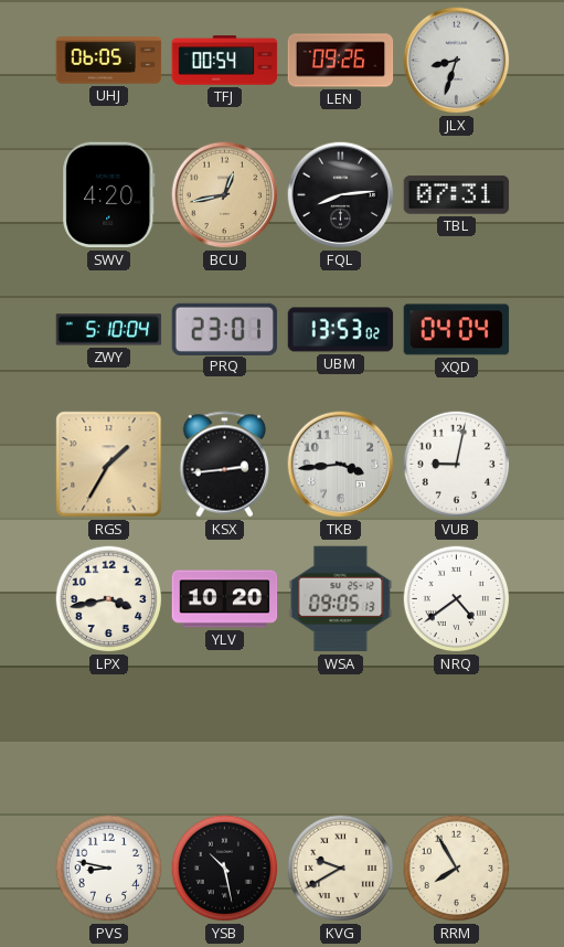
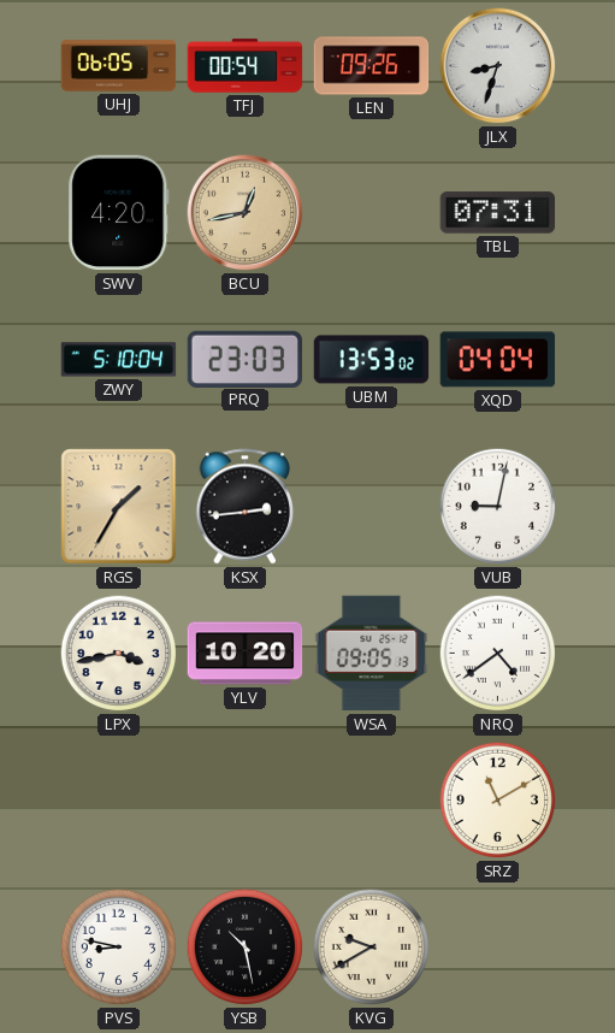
FQL: 8:14 -> none (341, 195)
PRQ: 23:01 -> 23:03 (246, 359)
TKB: 3:44 -> none (341, 465)
SRZ: none -> 11:10 (498, 801)
RRM: 7:55 -> none (457, 869)
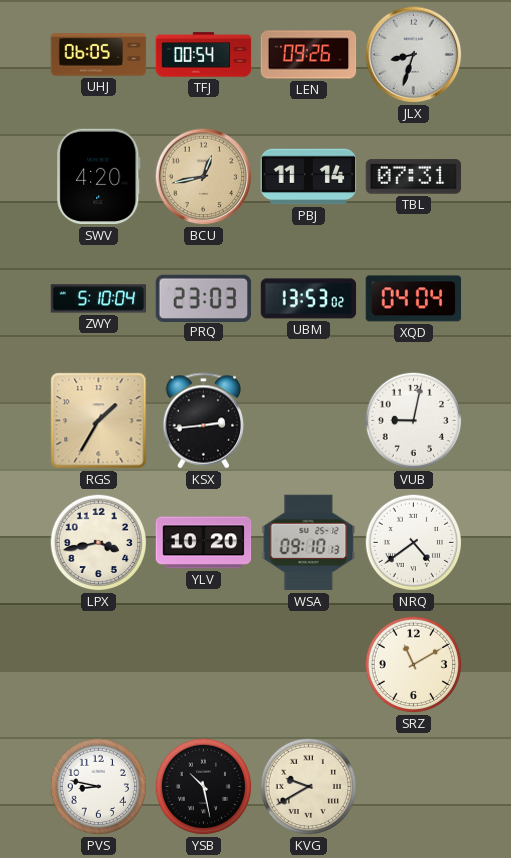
PBJ: none -> 11:14 (309, 177)
WSA: 09:05 -> 09:10 (309, 543)
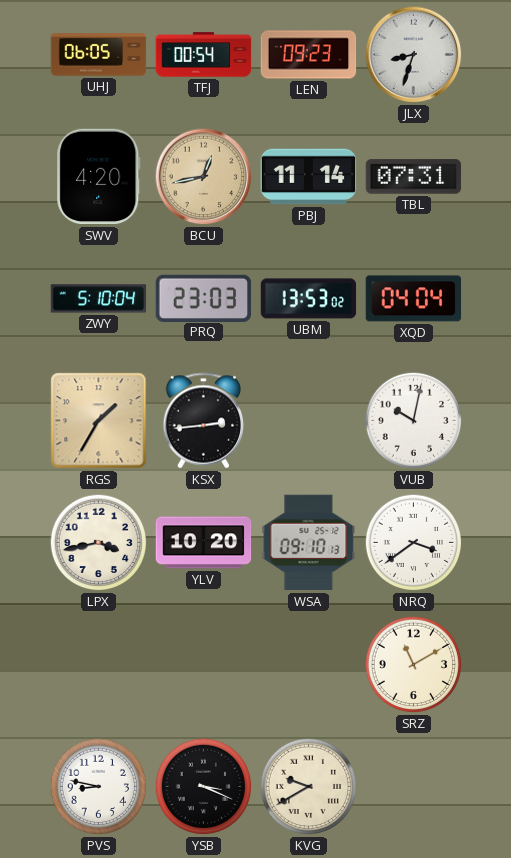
LEN: 09:26 -> 09:23 (309, 55)
VUB: 9:02 -> 10:02 (414, 421)
NRQ: 4:39 -> 3:39 (414, 543)
YSB: 10:28 -> 3:19 (204, 787)
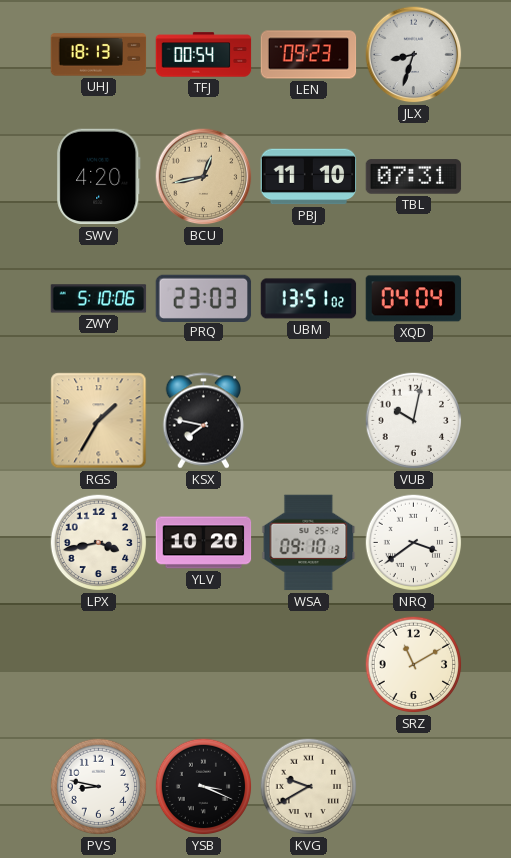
UHJ: 06:05 -> 18:13 (99, 55)
PBJ: 11:14 -> 11:10 (309, 177)
ZWY: 5:10:04 -> 5:10:06 (99, 299)
UBM: 13:53 -> 13:51 (309, 299)
KSX: 2:44 -> 7:47 (204, 421)
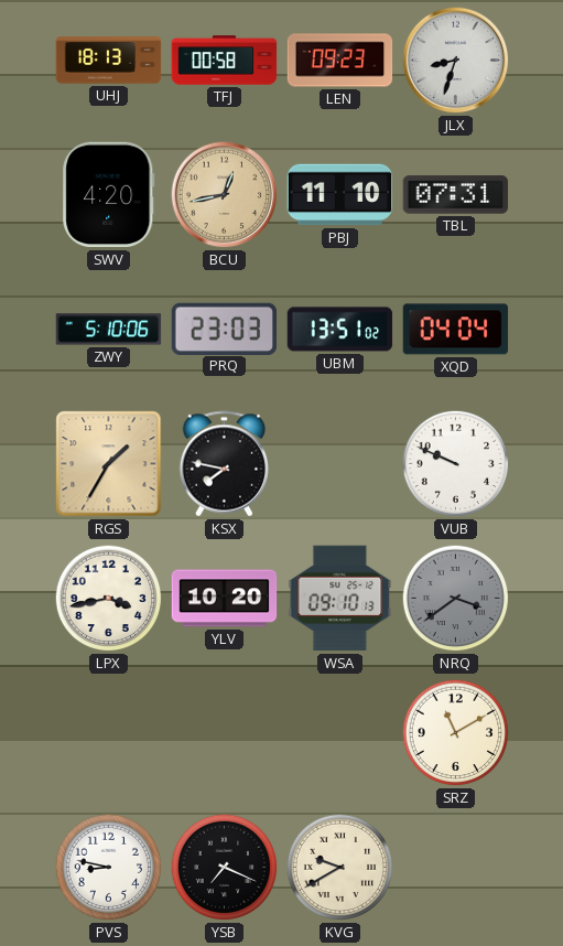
TFJ: 00:54 -> 00:58 (225, 61)
VUB: 10:02 -> 9:49 (456, 464)
NRQ dial: white -> grey (456, 599)
YSB: 3:19 -> 7:19 (225, 868)
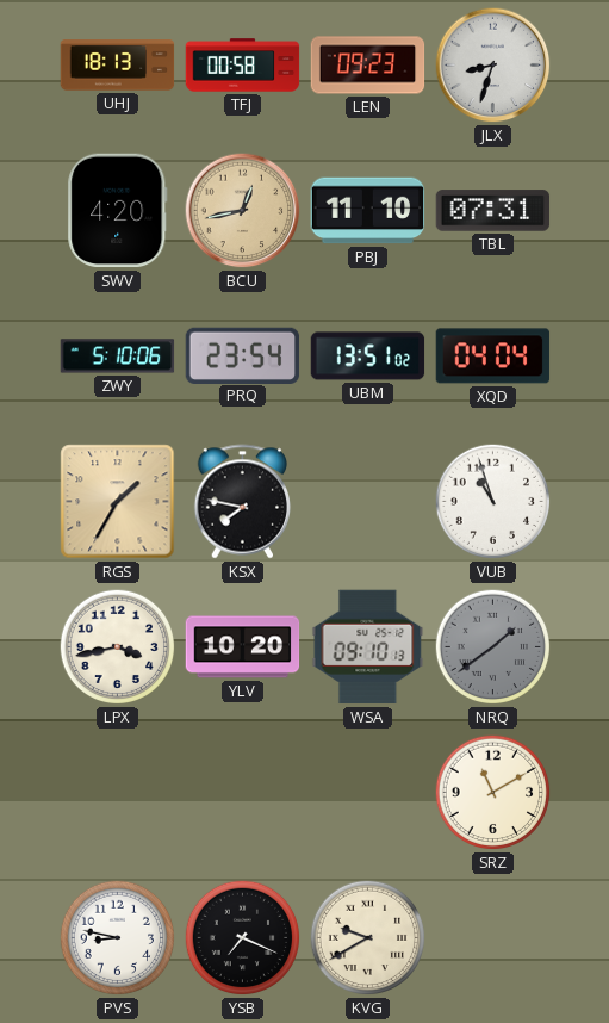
PRQ: 23:03 -> 23:54 (243, 355)
VUB: 9:49 -> 10:57 (493, 502)
NRQ: 3:39 -> 1:39 (493, 647)
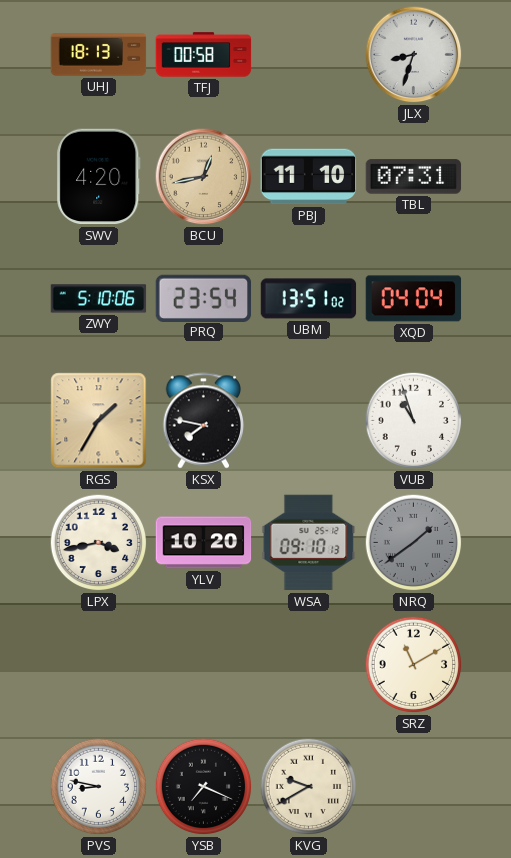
LEN: 09:23 -> none (368, 66)
